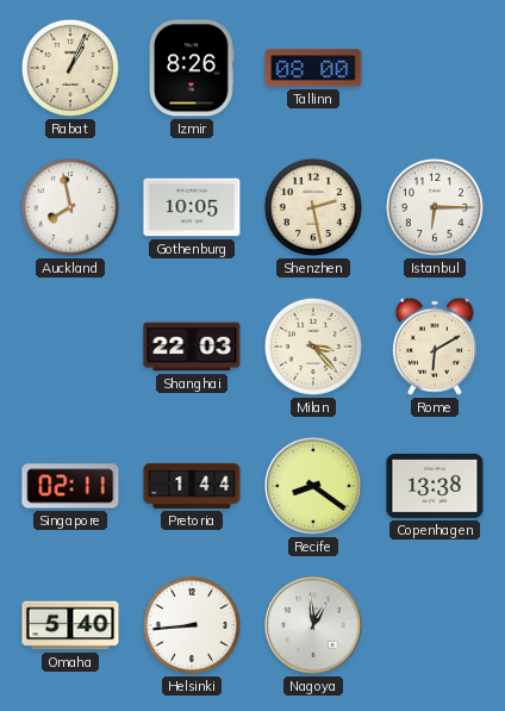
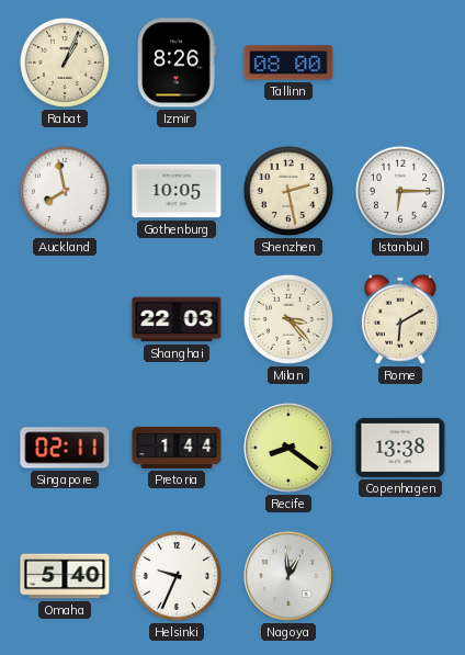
Helsinki: 8:44 -> 9:34 (177, 576)
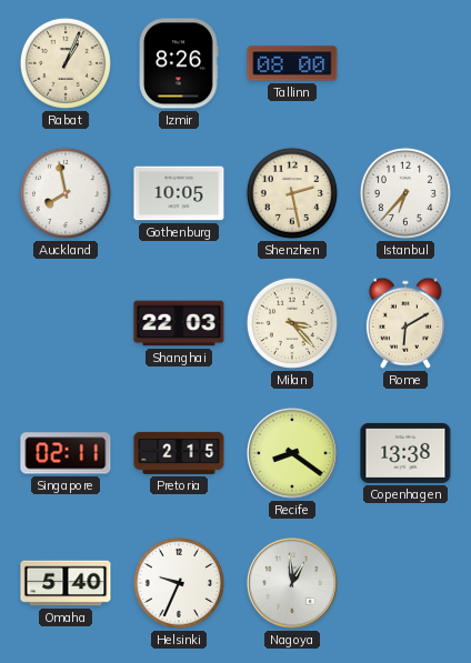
Istanbul: 6:15 -> 6:37 (405, 193)
Pretoria: 1:44 -> 2:15 (179, 453)
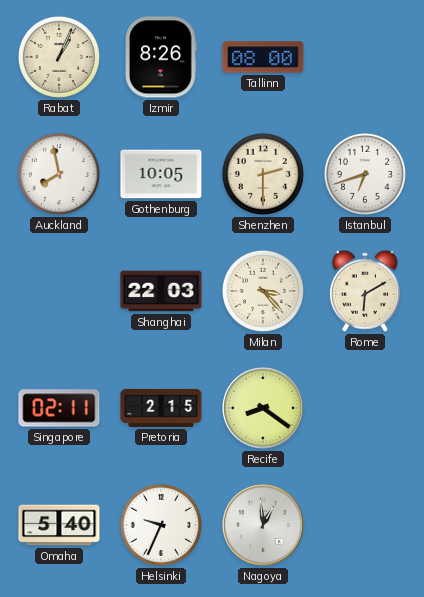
Shenzhen: 2:28 -> 2:30 (263, 174)
Istanbul: 6:37 -> 6:42 (365, 174)
Copenhagen: 13:38 -> none (405, 453)
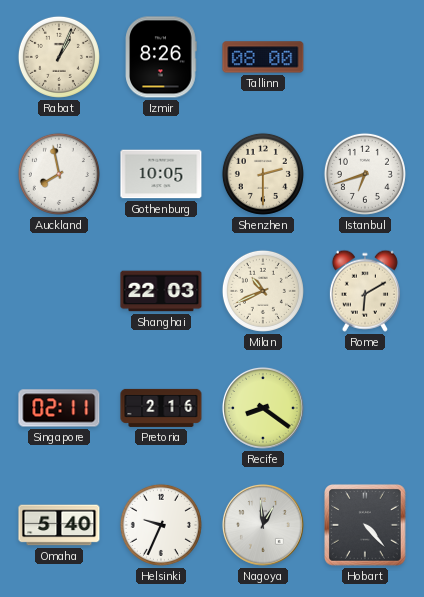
Milan: 3:23 -> 10:41 (263, 291)
Pretoria: 2:15 -> 2:16 (161, 408)
Hobart: none -> 4:23 (366, 526)
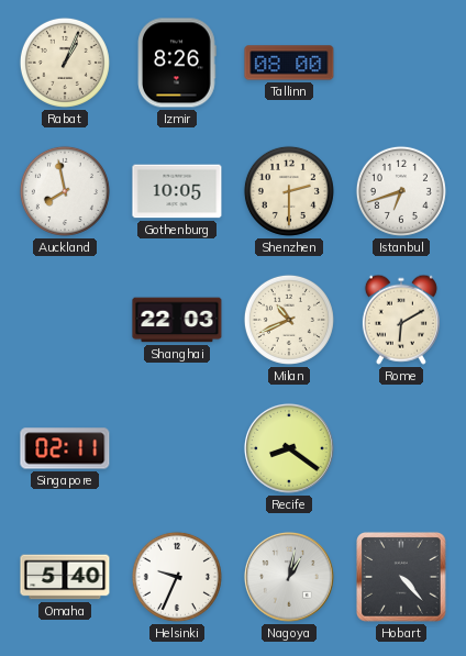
Pretoria: 2:16 -> none (161, 408)
Nagoya: 12:59 -> 1:02 (289, 577)
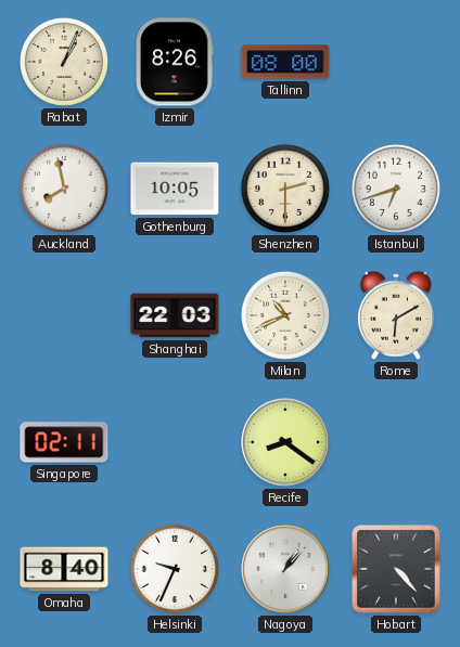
Omaha: 5:40 -> 8:40 (64, 569)
Nagoya: 1:02 -> 1:07 (285, 569)
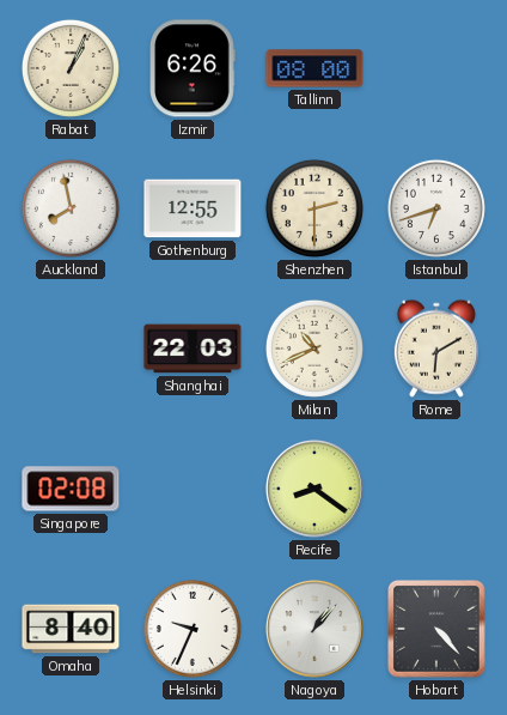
Izmir: 8:26 -> 6:26 (193, 68)
Gothenburg: 10:05 -> 12:55 (193, 208)
Singapore: 02:11 -> 02:08 (71, 489)
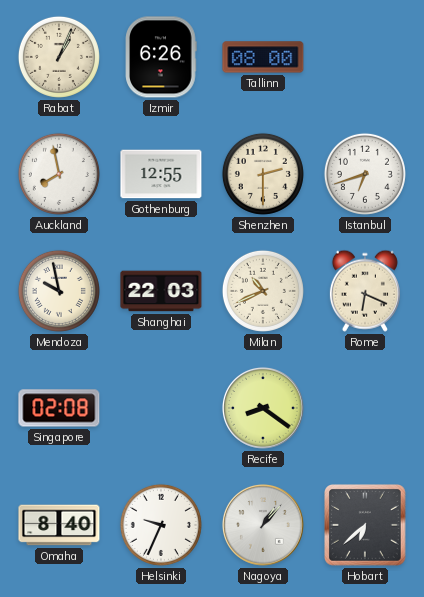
Mendoza: none -> 9:58 (59, 291)
Rome: 6:10 -> 6:19 (365, 291)
Hobart: 4:23 -> 6:38 (366, 526)
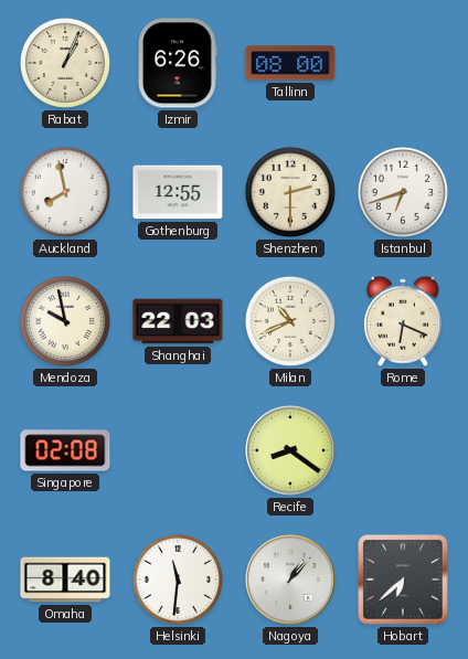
Helsinki: 9:34 -> 11:31 (178, 580)
